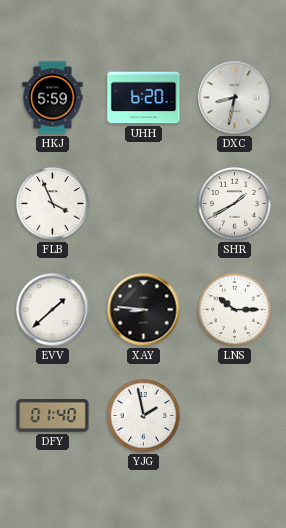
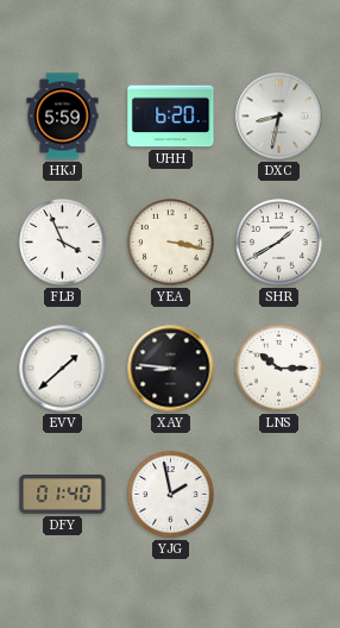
YEA: none -> 3:17 (171, 243)
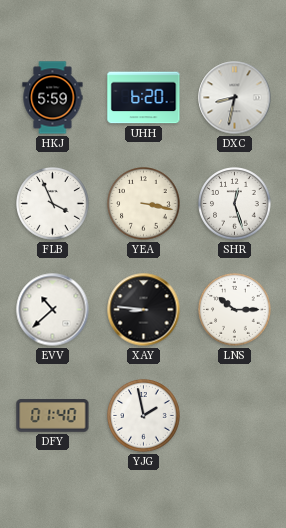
SHR: 1:40 -> 12:27 (235, 204)
EVV: 1:38 -> 10:38 (53, 310)
